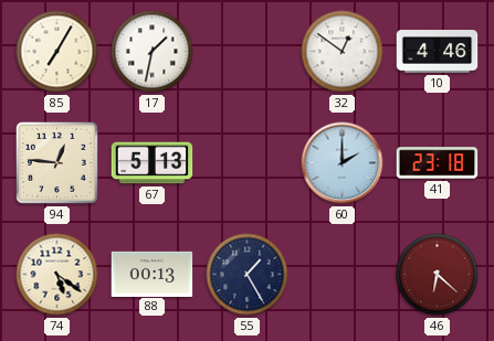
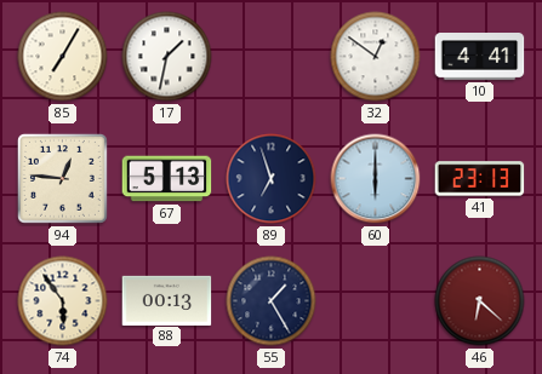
10: 4:46 -> 4:41 (480, 57)
89: none -> 6:57 (272, 179)
60: 2:00 -> 6:00 (376, 179)
41: 23:18 -> 23:13 (480, 179)
74: 5:21 -> 5:54 (63, 301)
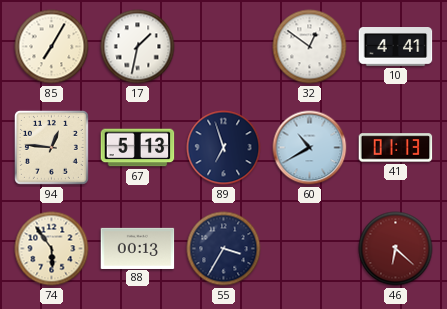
60: 6:00 -> 10:40 (310, 148)
41: 23:13 -> 01:13 (396, 148)
55: 1:25 -> 3:35 (224, 249)
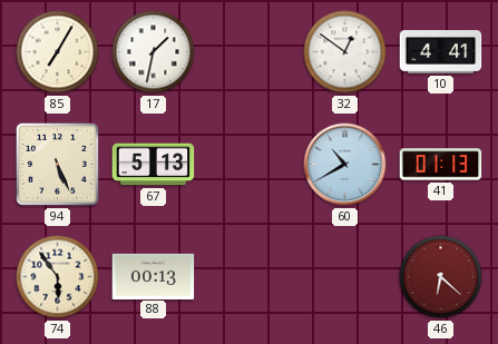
94: 12:46 -> 5:26 (57, 164)
89: 6:57 -> none (224, 148)
55: 3:35 -> none (224, 249)
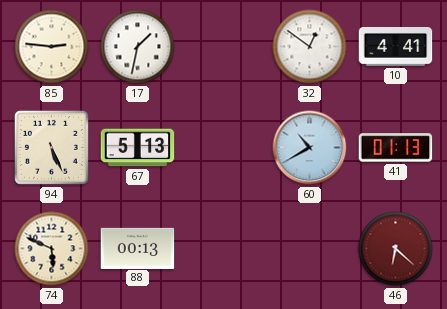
85: 7:05 -> 2:46 (52, 47)
74: 5:54 -> 5:49 (52, 249)
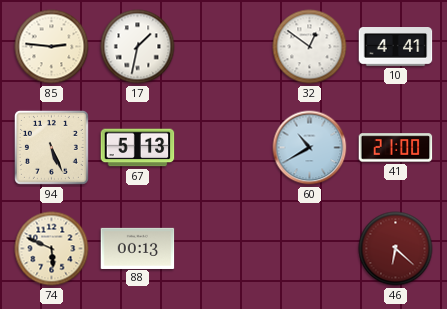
41: 01:13 -> 21:00 (396, 148)
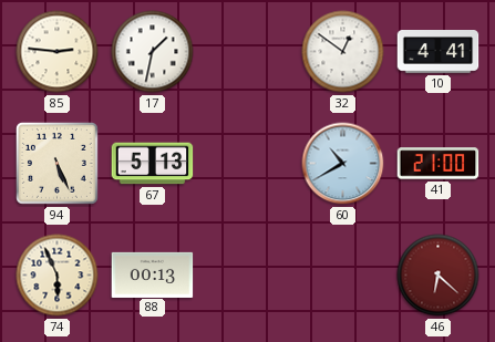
74: 5:49 -> 5:56 (58, 276)
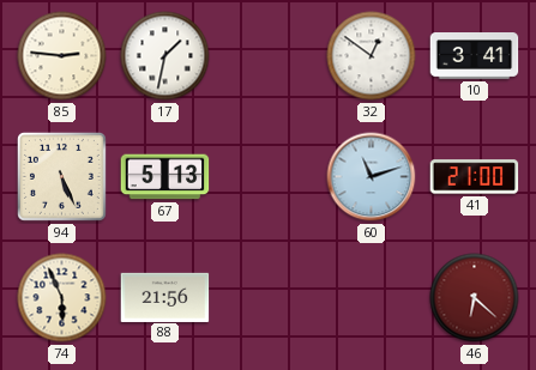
10: 4:41 -> 3:41 (475, 56)
60: 10:40 -> 11:12 (372, 177)
88: 00:13 -> 21:56 (165, 297)
